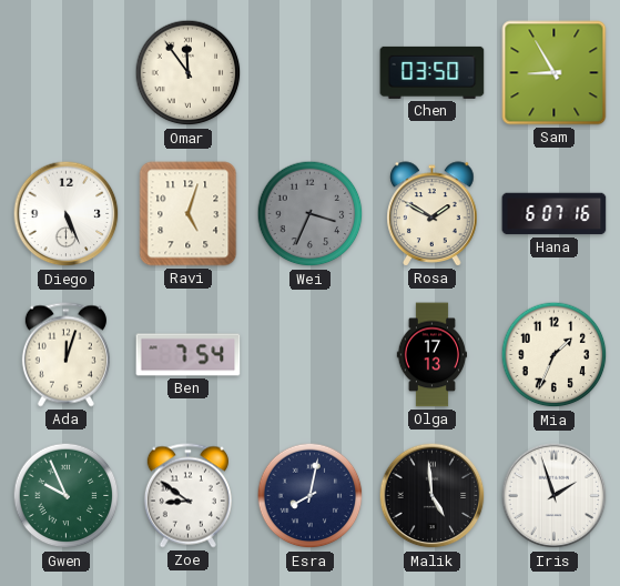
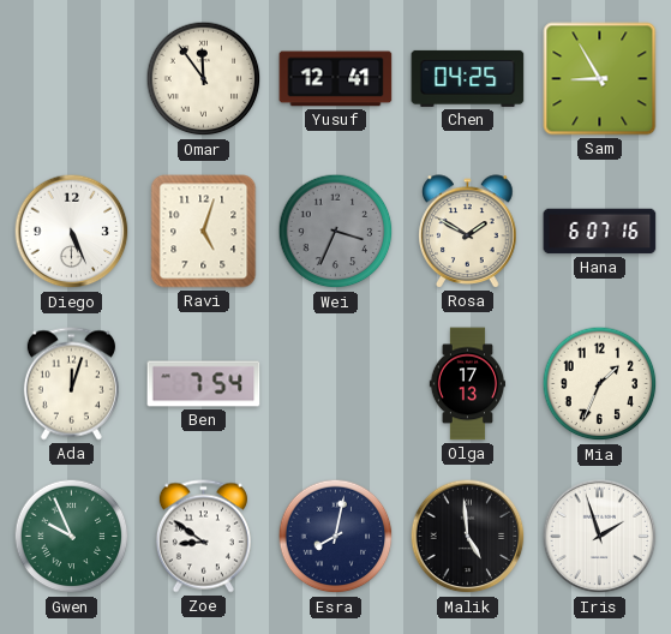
Yusuf: none -> 12:41 (336, 79)
Chen: 03:50 -> 04:25 (468, 78)
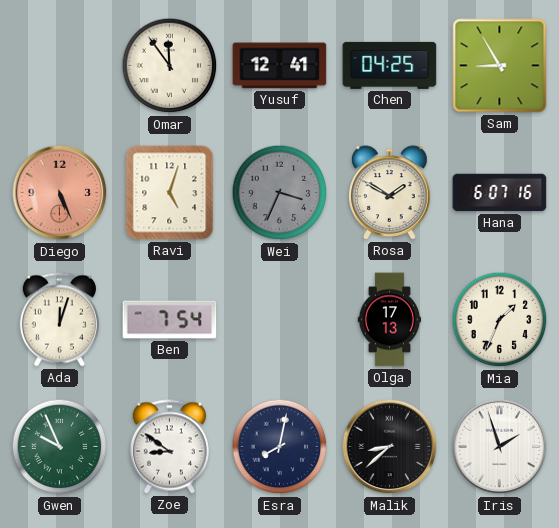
Diego dial: white -> salmon (60, 193)
Malik: 4:59 -> 8:38 (390, 447)
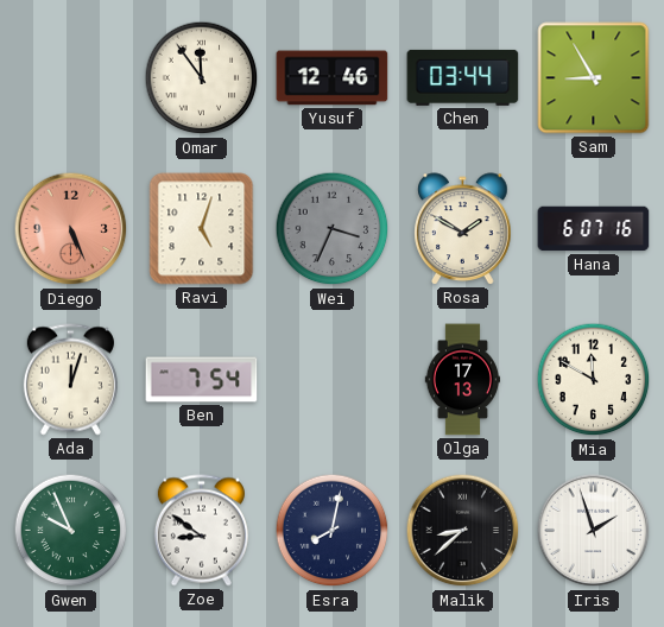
Yusuf: 12:41 -> 12:46 (333, 78)
Chen: 04:25 -> 03:44 (463, 77)
Mia: 1:34 -> 11:50 (594, 380)
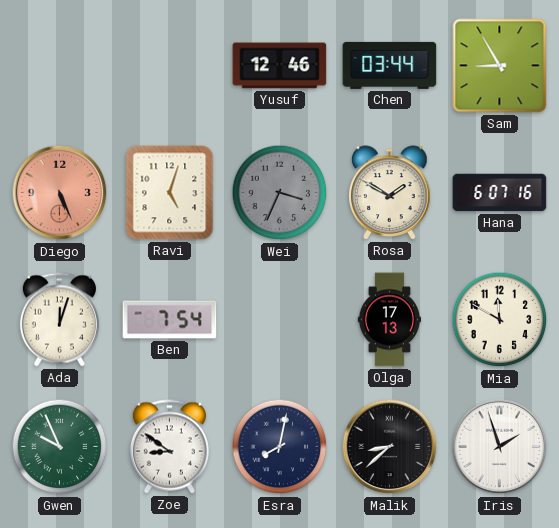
Omar: 11:54 -> none (202, 78)
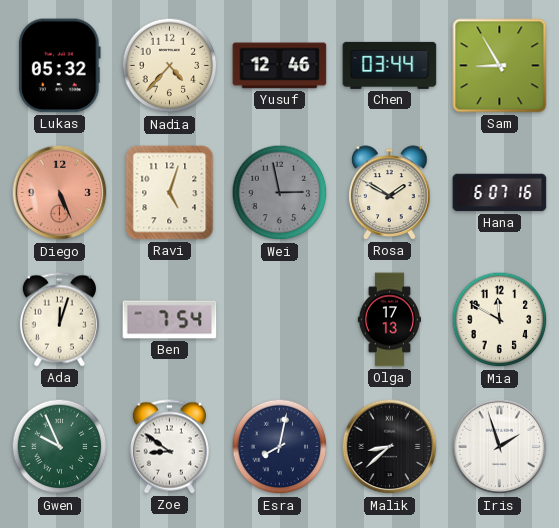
Lukas: none -> 05:32 (59, 66)
Nadia: none -> 4:37 (170, 66)
Wei: 3:34 -> 2:58 (280, 193)
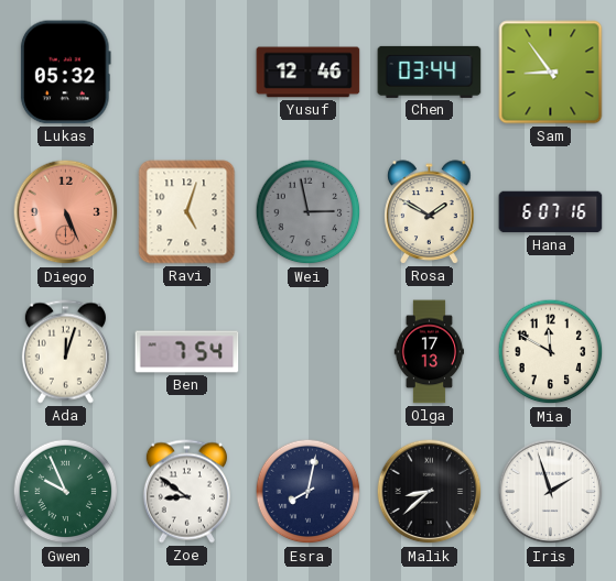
Nadia: 4:37 -> none (170, 66)
Sam: 8:55 -> 8:54 (551, 73)
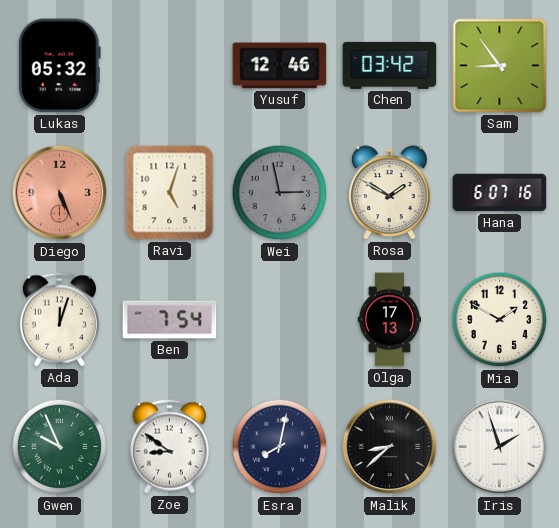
Chen: 03:44 -> 03:42 (390, 65)
Mia: 11:50 -> 1:50 (500, 320)
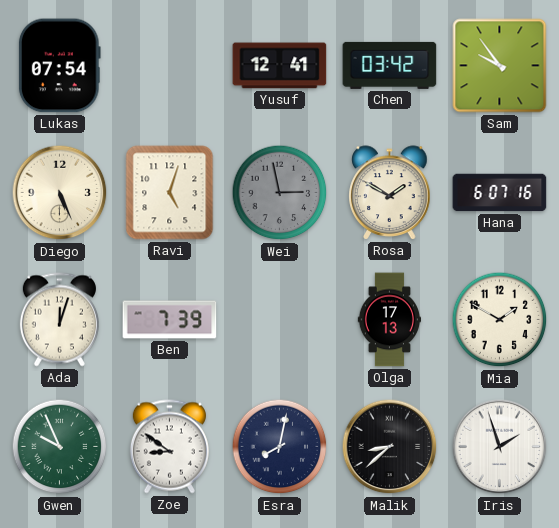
Lukas: 05:32 -> 07:54 (59, 66)
Yusuf: 12:46 -> 12:41 (280, 66)
Sam: 8:54 -> 9:54 (500, 66)
Diego dial: salmon -> cream (60, 193)
Ben: 7:54 -> 7:39 (170, 320)
